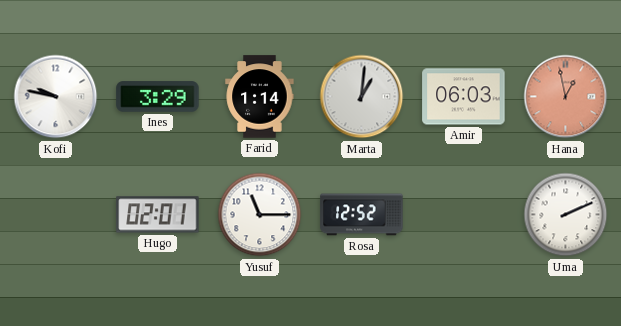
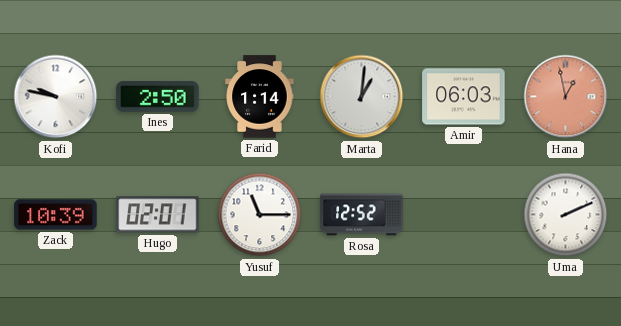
Ines: 3:29 -> 2:50 (158, 97)
Zack: none -> 10:39 (56, 215)
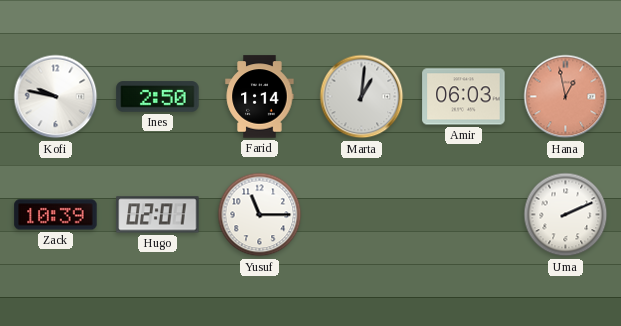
Rosa: 12:52 -> none (362, 215)
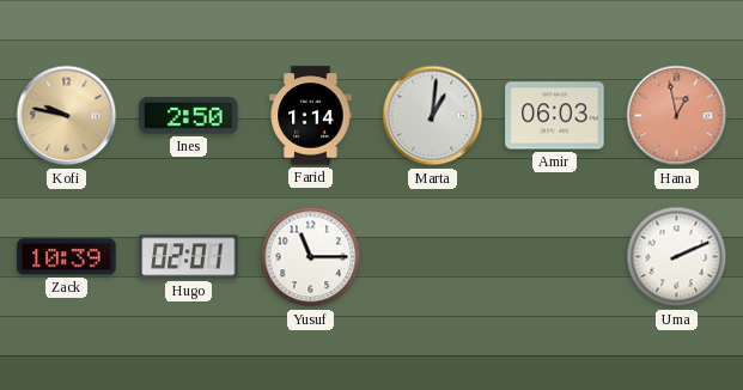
Kofi dial: white -> champagne (67, 116)
